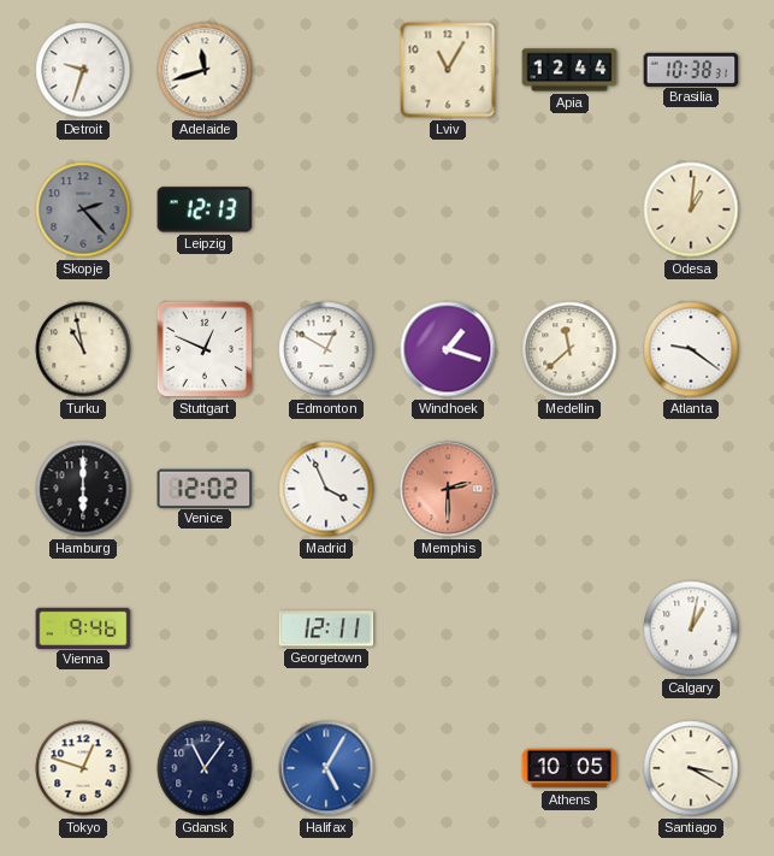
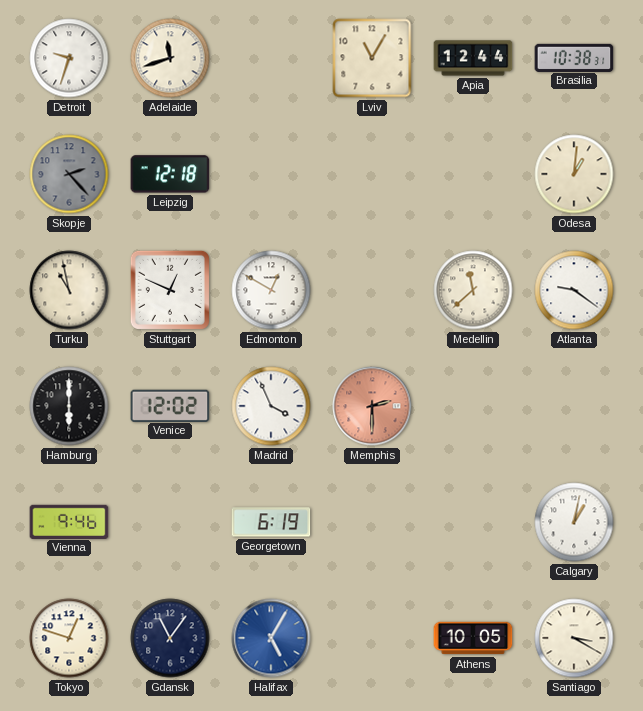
Leipzig: 12:13 -> 12:18 (170, 174)
Windhoek: 1:18 -> none (448, 349)
Georgetown: 12:11 -> 6:19 (271, 522)
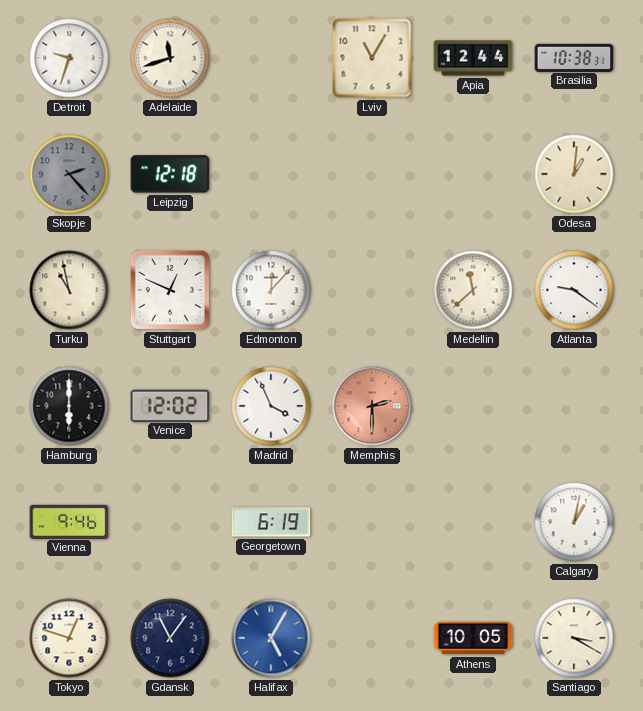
Edmonton: 12:50 -> 12:07 (271, 290)
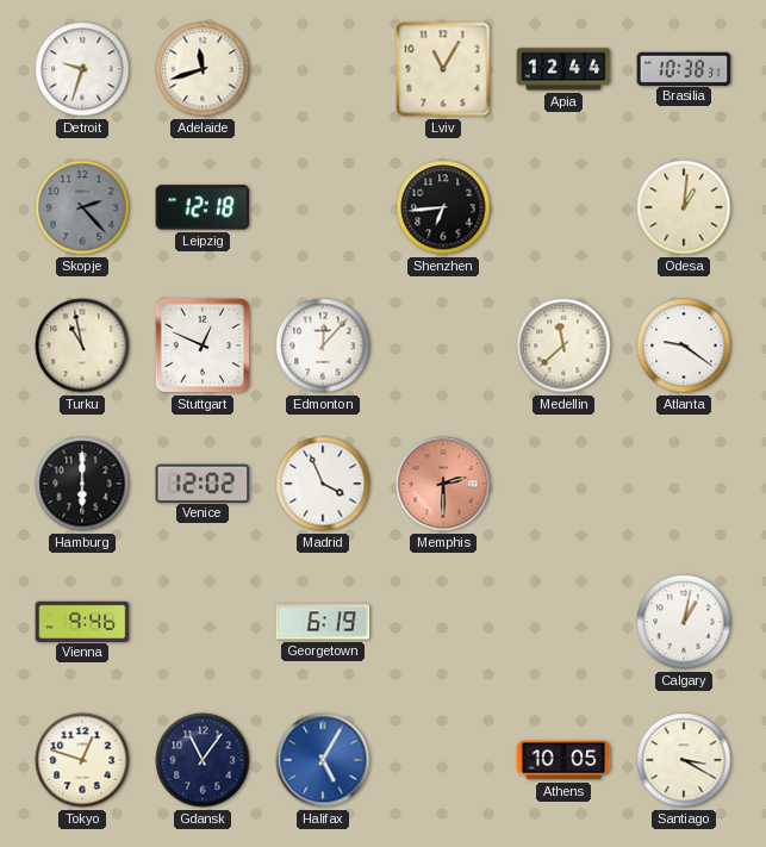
Shenzhen: none -> 6:44 (443, 207)
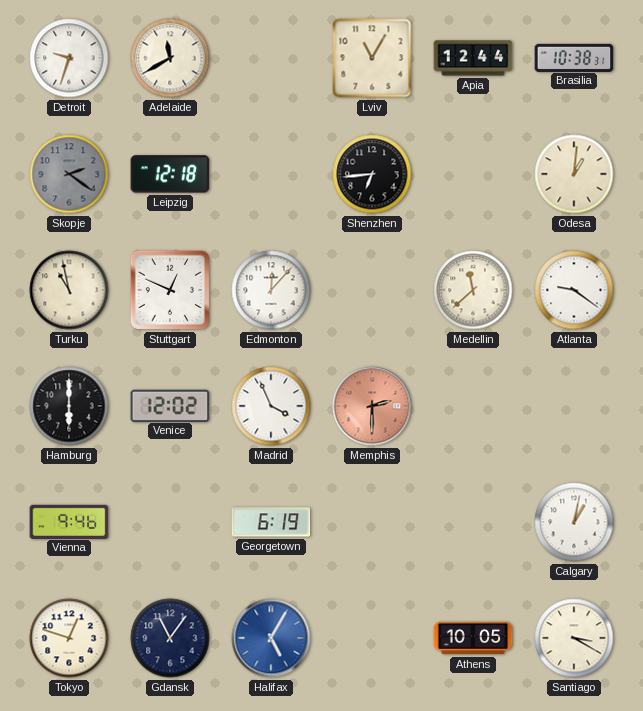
Adelaide: 11:42 -> 11:40 (170, 58)
Skopje: 2:23 -> 2:21 (69, 174)
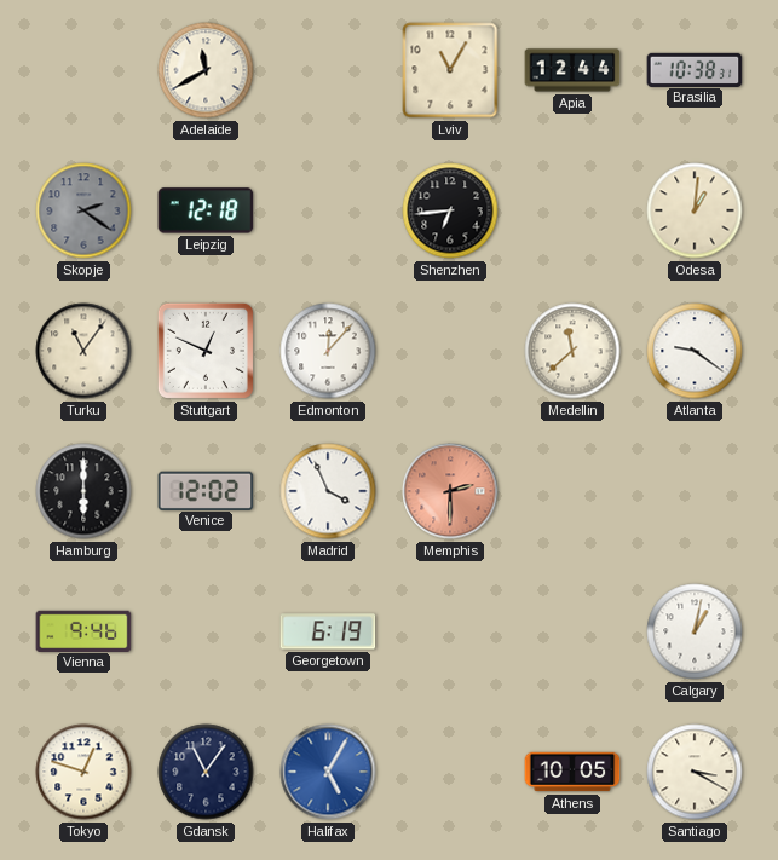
Detroit: 9:33 -> none (69, 58)
Turku: 10:58 -> 11:06 (83, 351)
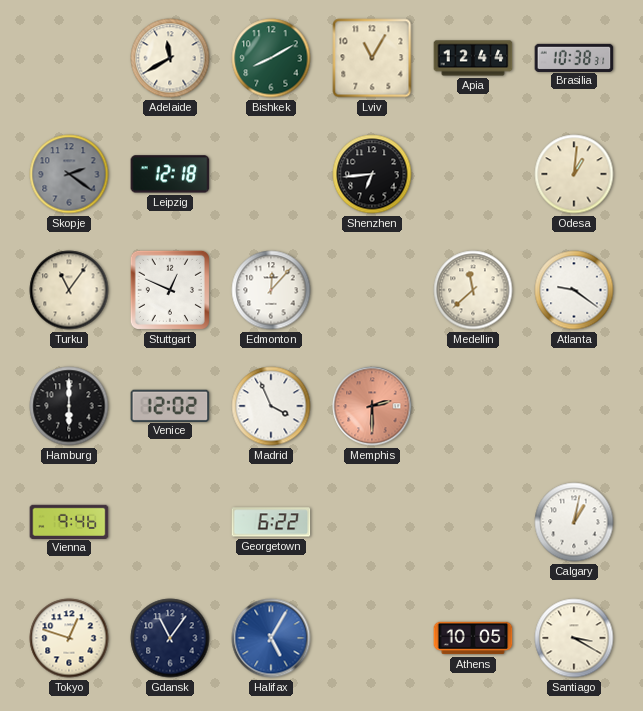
Bishkek: none -> 8:10 (271, 58)
Georgetown: 6:19 -> 6:22 (271, 522)
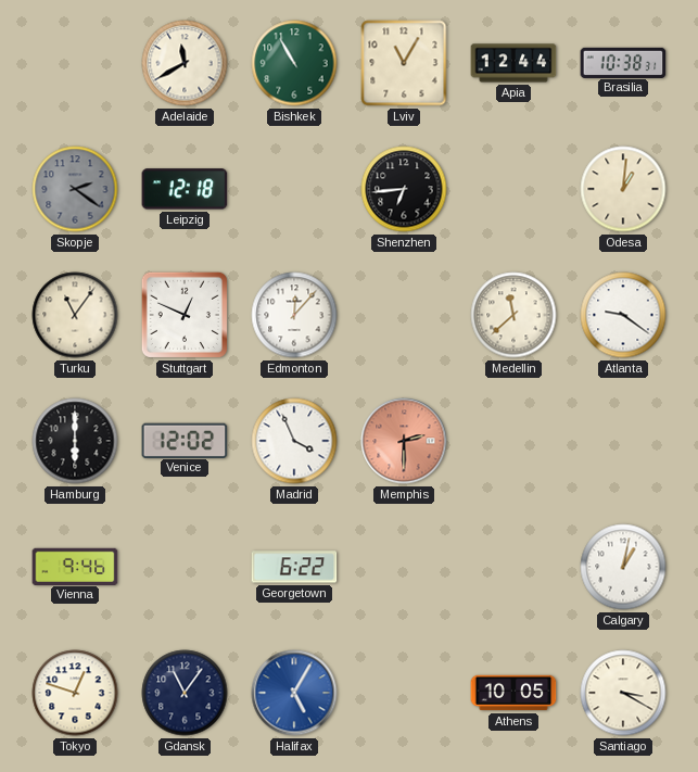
Bishkek: 8:10 -> 10:55 (294, 63)
